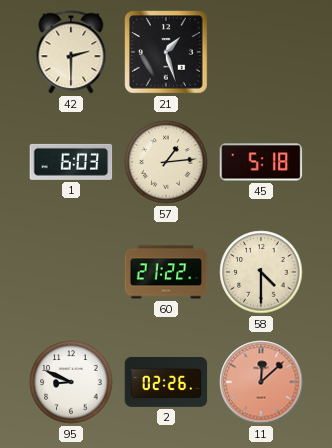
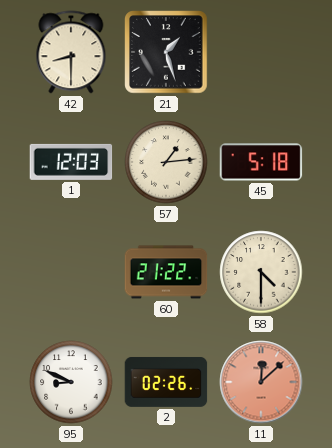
42: 2:30 -> 8:30 (71, 52)
1: 6:03 -> 12:03 (71, 162)
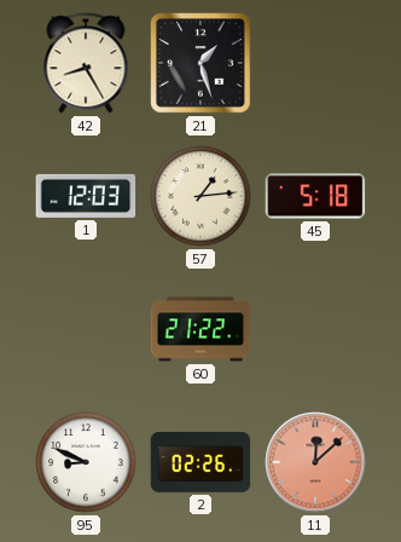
42: 8:30 -> 8:25 (86, 63)
58: 4:30 -> none (261, 272)
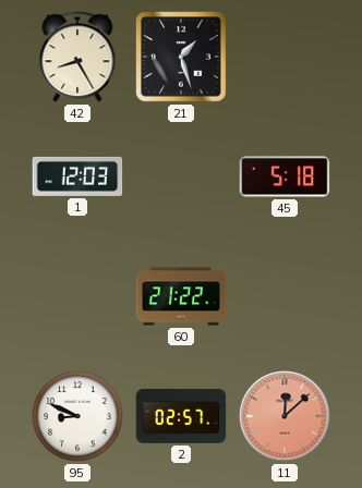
57: 1:14 -> none (200, 196)
2: 02:26 -> 02:57 (181, 416)
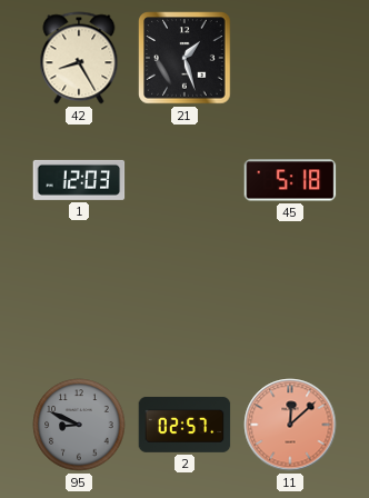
60: 21:22 -> none (181, 296)
95 dial: white -> grey (79, 425)
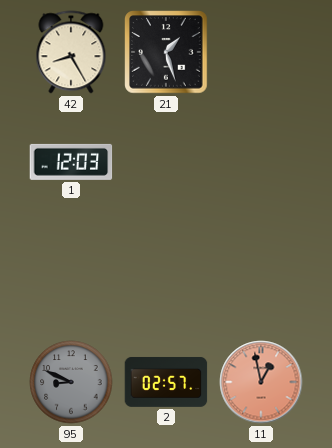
45: 5:18 -> none (290, 180)
11: 12:08 -> 12:58 (261, 382)
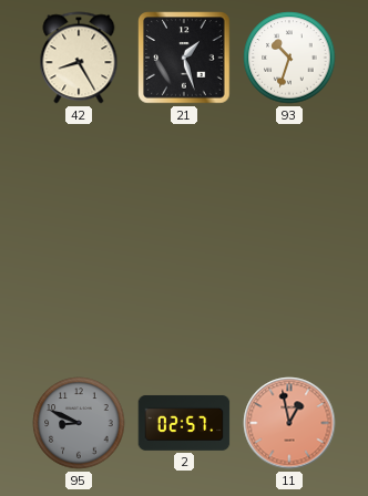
93: none -> 10:33 (289, 58)
1: 12:03 -> none (71, 162)
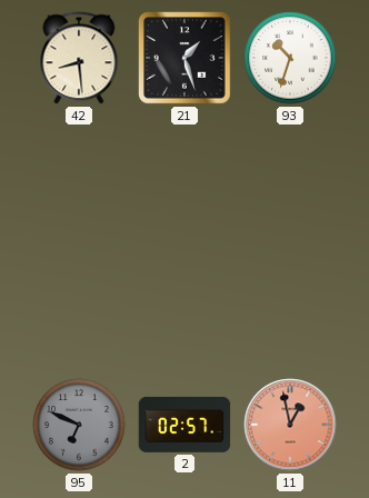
42: 8:25 -> 8:29 (79, 58)
95: 8:49 -> 6:49 (79, 425)
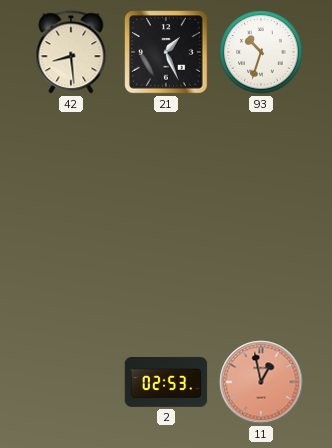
21: 1:27 -> 1:26 (166, 52)
95: 6:49 -> none (79, 425)
2: 02:57 -> 02:53 (166, 382)
